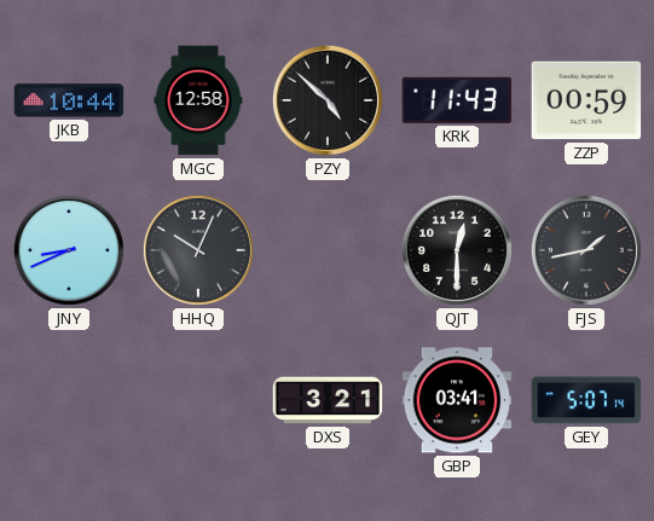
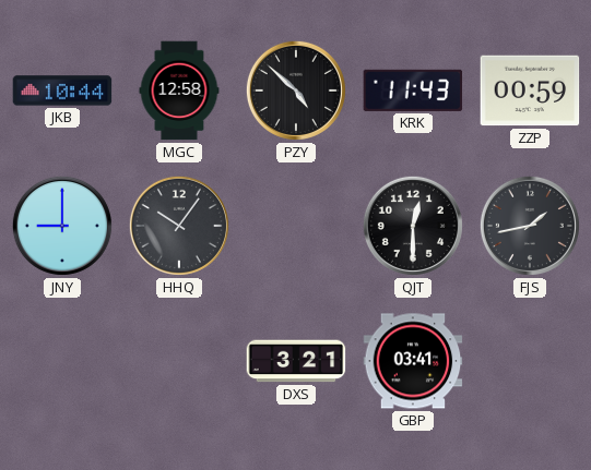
JNY: 8:41 -> 9:00 (62, 226)
HHQ: 10:04 -> 10:06 (179, 226)
GEY: 5:07 -> none (586, 400)
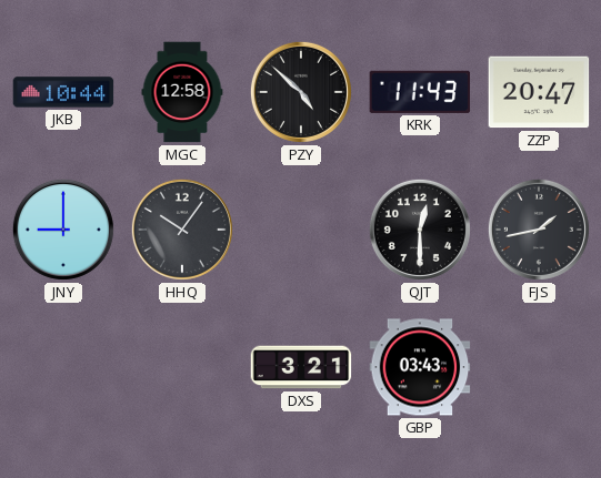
ZZP: 00:59 -> 20:47 (539, 92)
GBP: 03:41 -> 03:43 (420, 367)
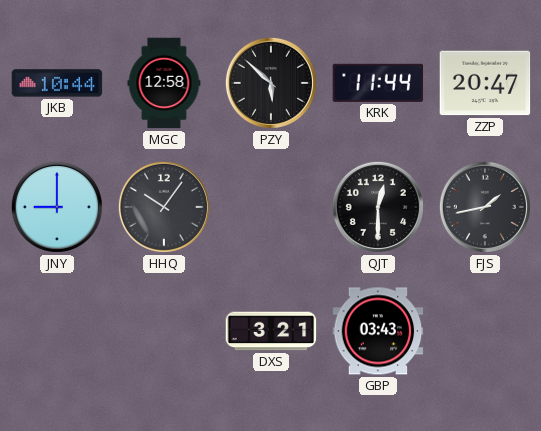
PZY: 4:52 -> 5:52 (271, 83)
KRK: 11:43 -> 11:44 (378, 83)
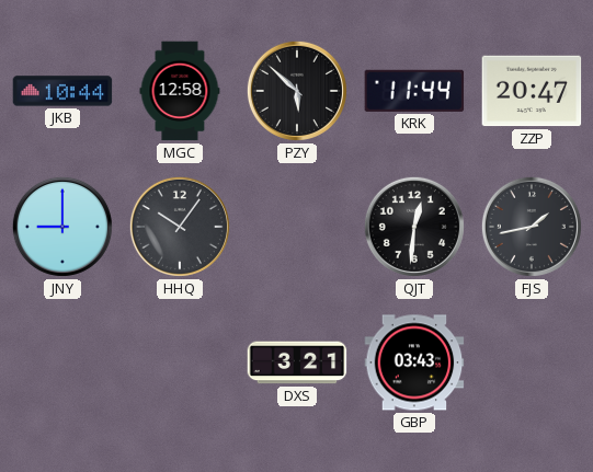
QJT: 12:30 -> 12:31 (414, 227)
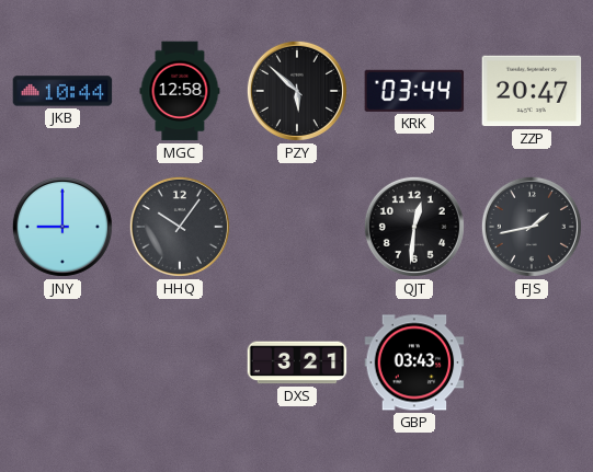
KRK: 11:44 -> 03:44 (414, 91)
